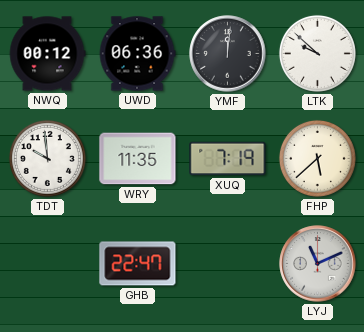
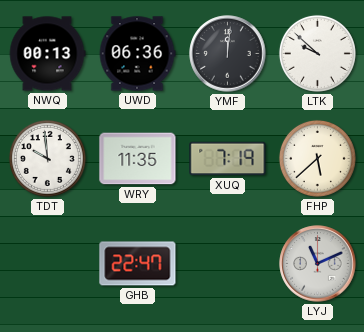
NWQ: 00:12 -> 00:13 (47, 54)
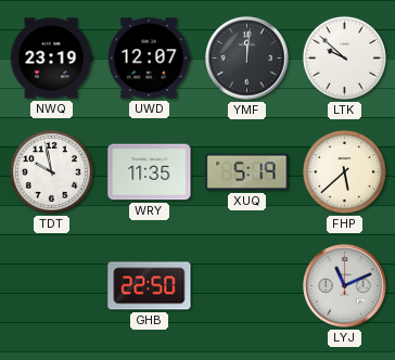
NWQ: 00:13 -> 23:19 (51, 59)
UWD: 06:36 -> 12:07 (149, 59)
TDT: 9:59 -> 9:58 (51, 171)
XUQ: 7:19 -> 5:19 (247, 172)
GHB: 22:47 -> 22:50 (150, 286)
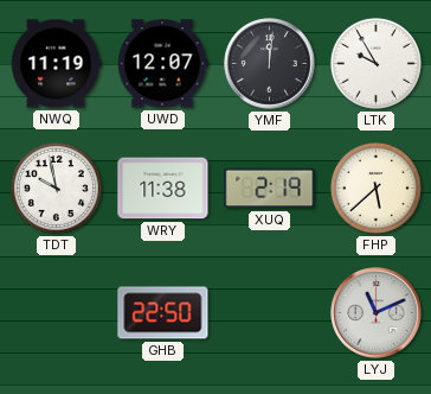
NWQ: 23:19 -> 11:19 (56, 64)
LTK: 9:52 -> 9:55 (375, 63)
WRY: 11:35 -> 11:38 (163, 189)
XUQ: 5:19 -> 2:19 (270, 189)
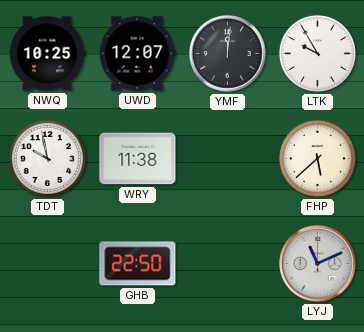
NWQ: 11:19 -> 10:25 (47, 54)
XUQ: 2:19 -> none (270, 189)
